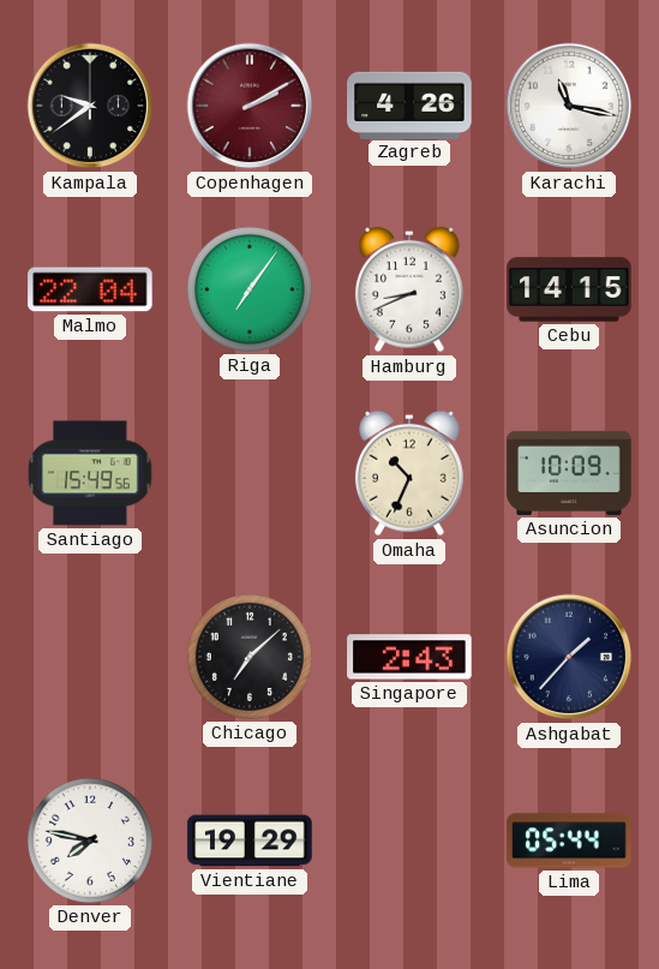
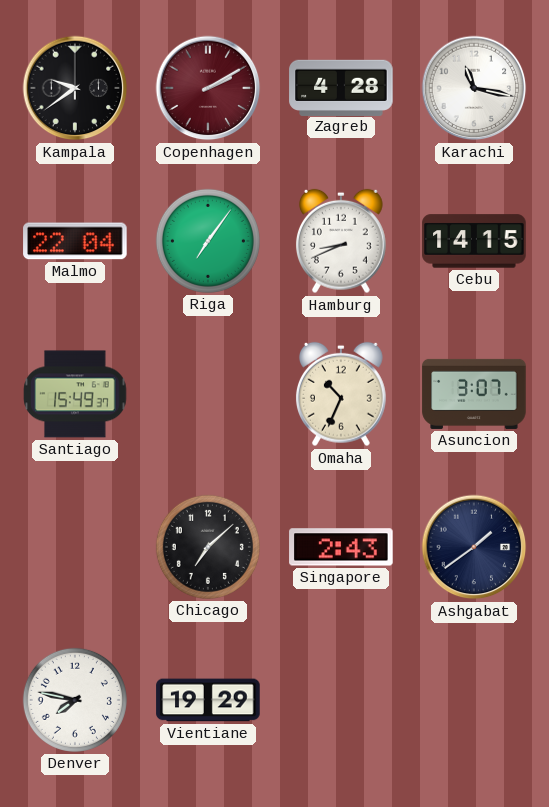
Zagreb: 4:26 -> 4:28 (341, 87)
Santiago: 15:49:56 -> 15:49:37 (75, 394)
Asuncion: 10:09 -> 3:07 (474, 394)
Ashgabat: 1:37 -> 1:39 (474, 547)
Lima: 05:44 -> none (569, 841)
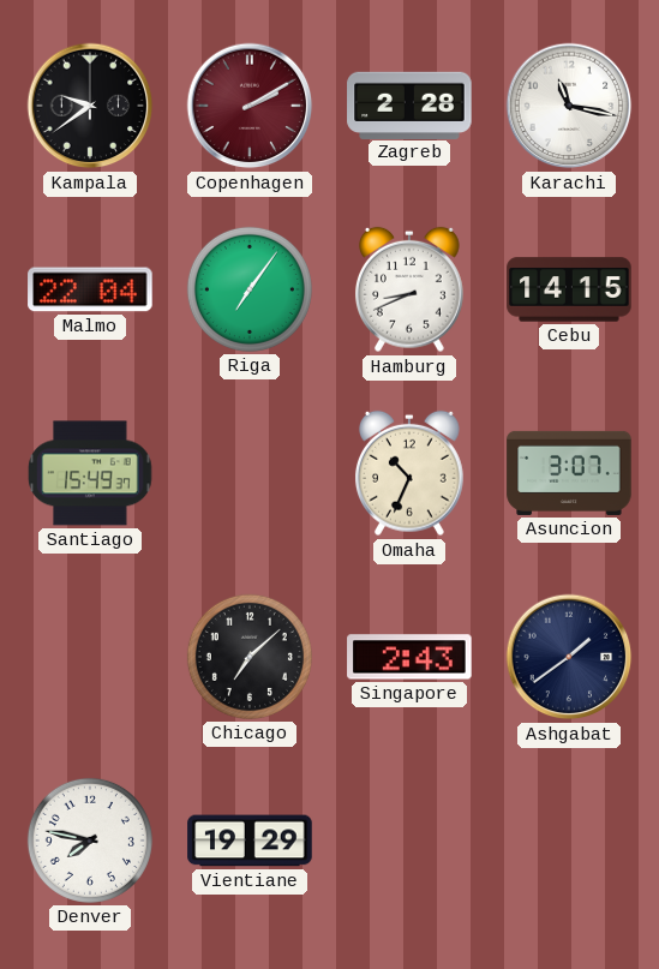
Zagreb: 4:28 -> 2:28 (409, 104)
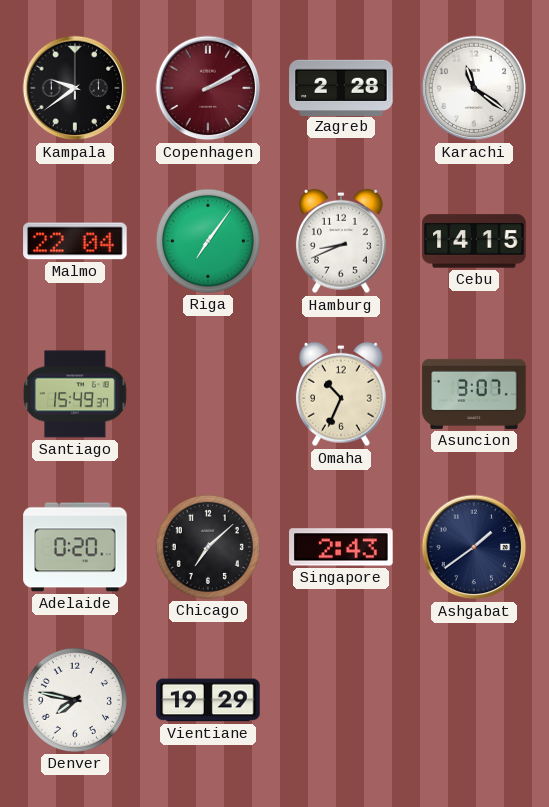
Karachi: 11:17 -> 11:21 (474, 88)
Adelaide: none -> 0:20 (75, 547)
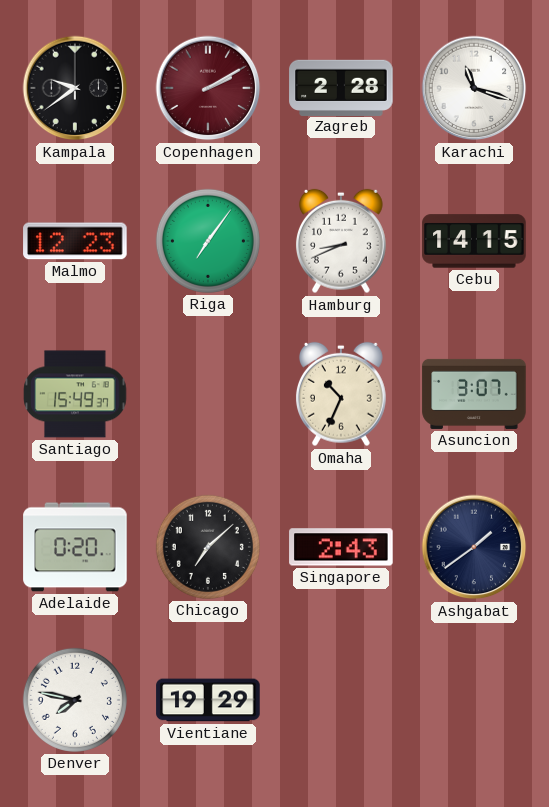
Karachi: 11:21 -> 11:18 (474, 88)
Malmo: 22:04 -> 12:23 (75, 241)
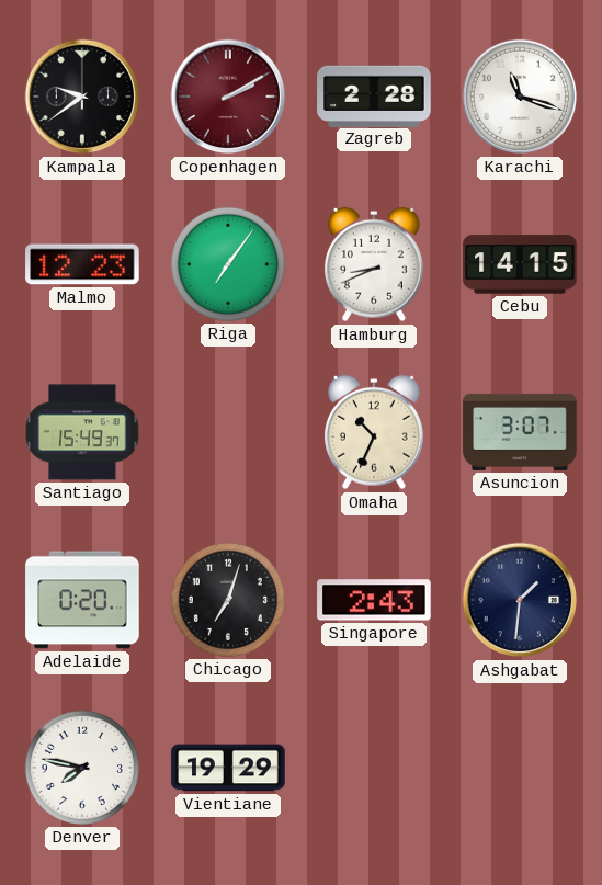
Chicago: 7:08 -> 7:03 (228, 600)
Ashgabat: 1:39 -> 1:31 (520, 600)
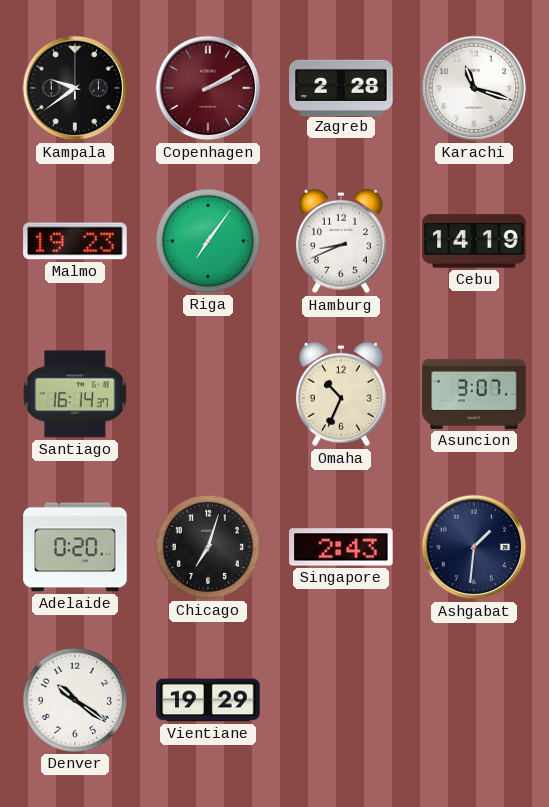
Malmo: 12:23 -> 19:23 (75, 241)
Cebu: 14:15 -> 14:19 (474, 241)
Santiago: 15:49 -> 16:14 (75, 394)
Denver: 7:47 -> 10:21 (75, 700)
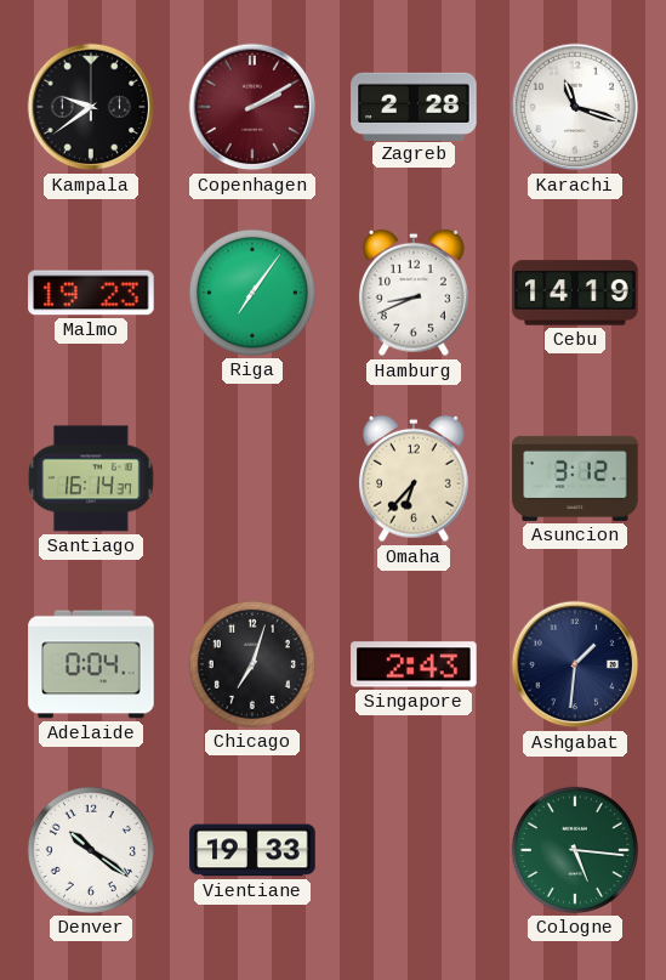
Omaha: 10:34 -> 6:37 (414, 478)
Asuncion: 3:07 -> 3:12 (575, 478)
Adelaide: 0:20 -> 0:04 (91, 664)
Vientiane: 19:29 -> 19:33 (252, 850)
Cologne: none -> 5:16 (575, 850)
